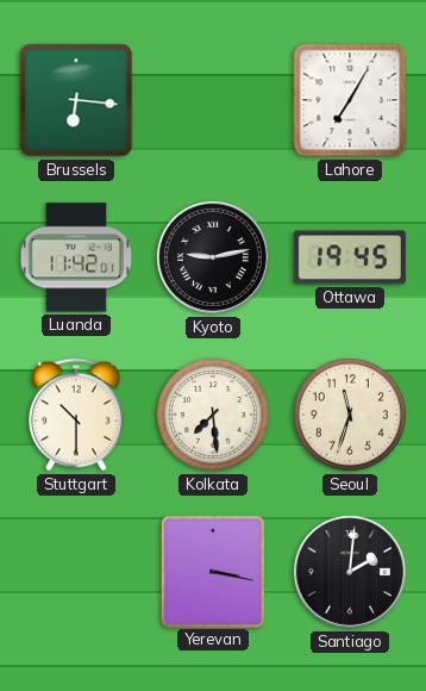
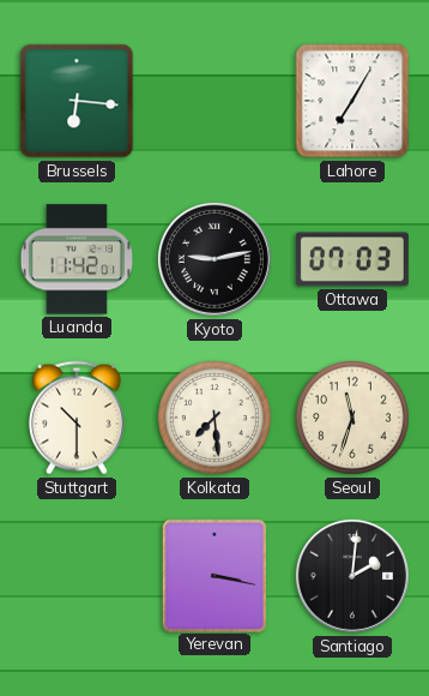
Ottawa: 19:45 -> 07:03 (352, 259)
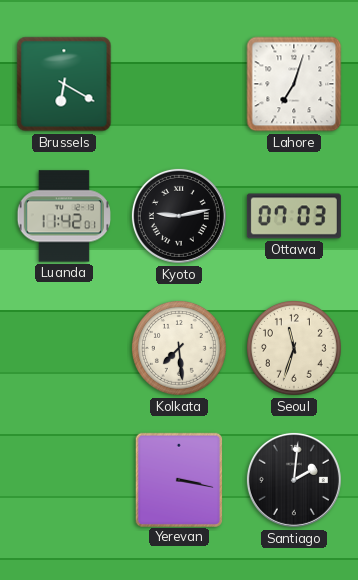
Brussels: 6:16 -> 6:20 (64, 84)
Lahore: 7:05 -> 7:03 (294, 84)
Stuttgart: 10:30 -> none (77, 418)
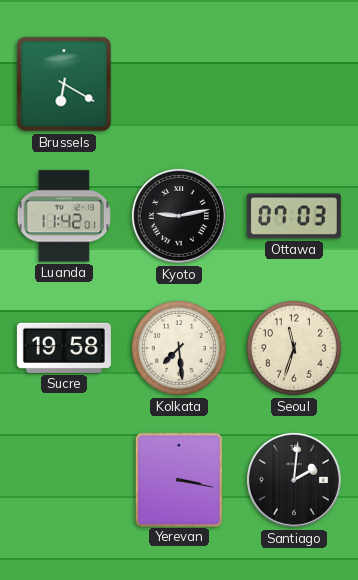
Lahore: 7:03 -> none (294, 84)
Sucre: none -> 19:58 (64, 348)
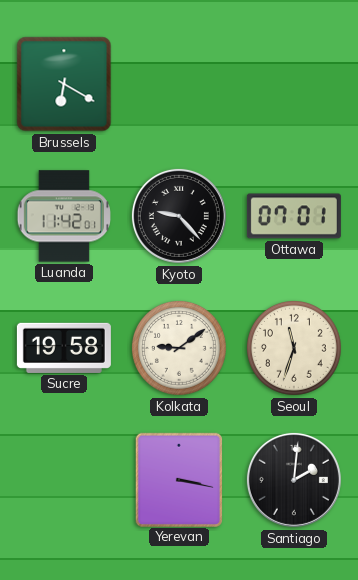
Kyoto: 9:13 -> 9:23 (179, 216)
Ottawa: 07:03 -> 07:01 (294, 216)
Kolkata: 7:29 -> 9:09 (179, 348)
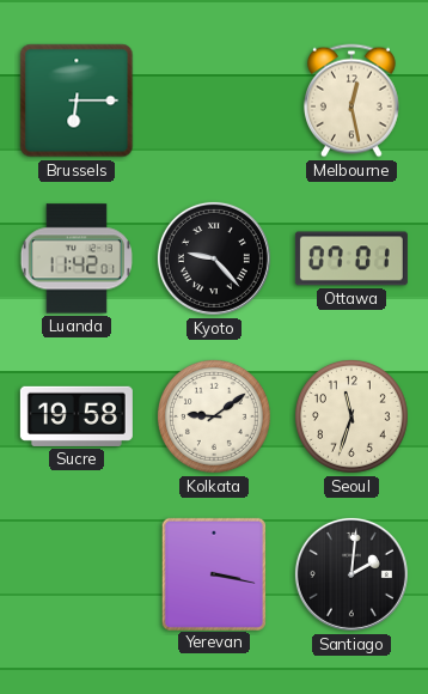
Brussels: 6:20 -> 6:15 (77, 101)
Melbourne: none -> 12:28 (351, 101)
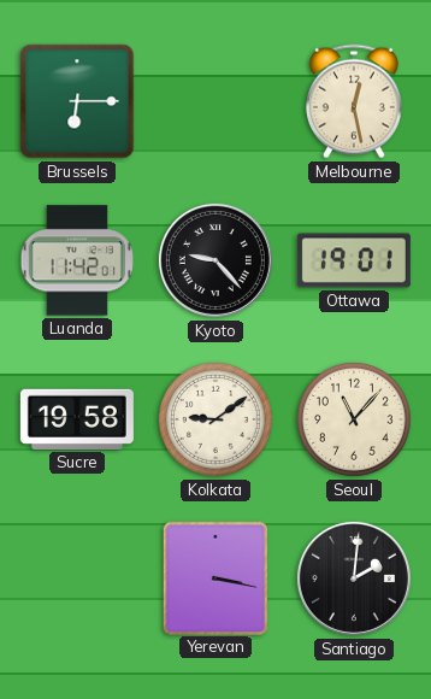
Ottawa: 07:01 -> 19:01 (354, 260)
Seoul: 11:33 -> 11:07 (354, 419)
